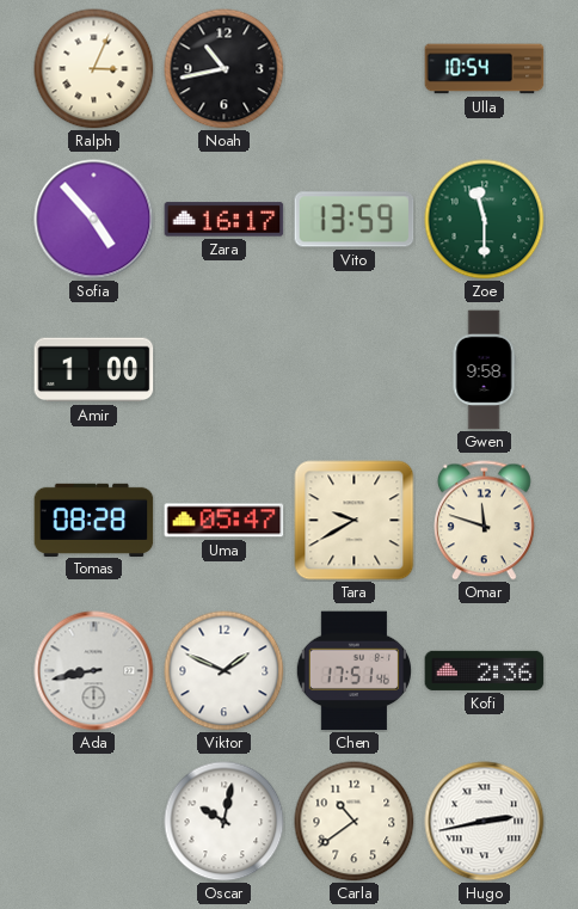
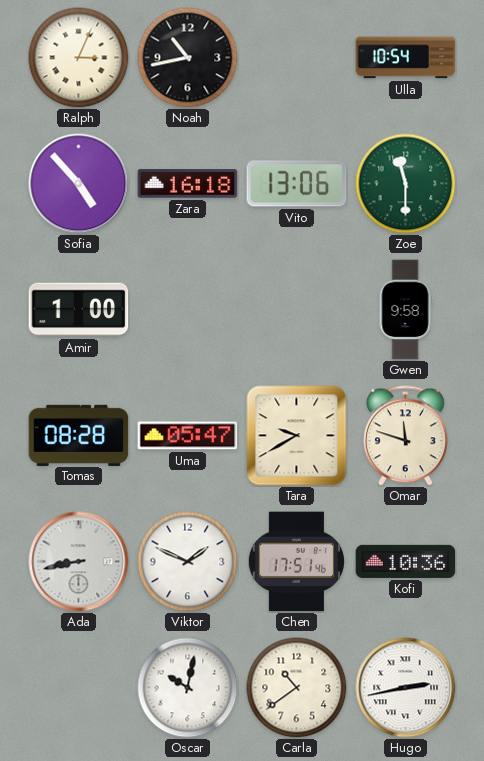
Zara: 16:17 -> 16:18 (188, 184)
Vito: 13:59 -> 13:06 (297, 184)
Kofi: 2:36 -> 10:36 (406, 561)
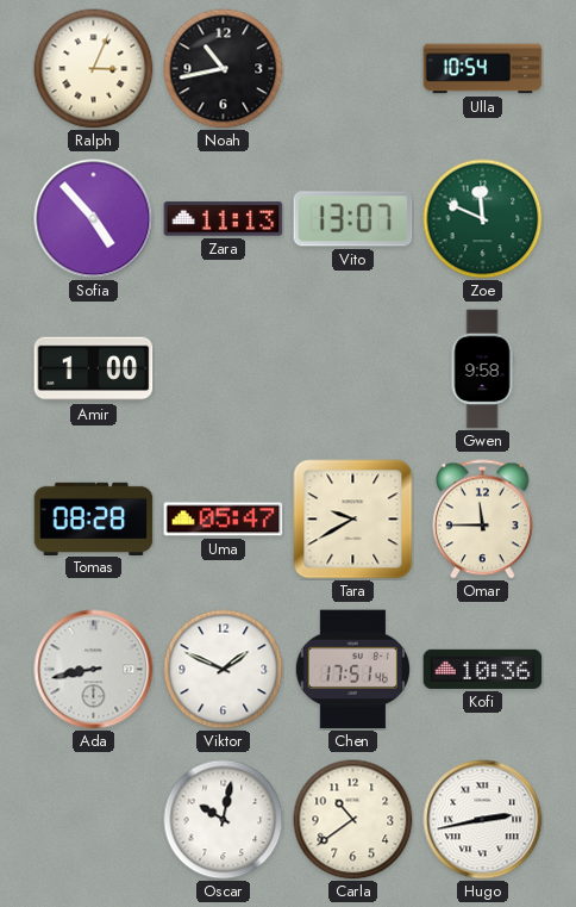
Zara: 16:18 -> 11:13 (224, 219)
Vito: 13:06 -> 13:07 (353, 219)
Zoe: 11:30 -> 11:49 (483, 219)
Omar: 11:48 -> 11:45 (483, 520)
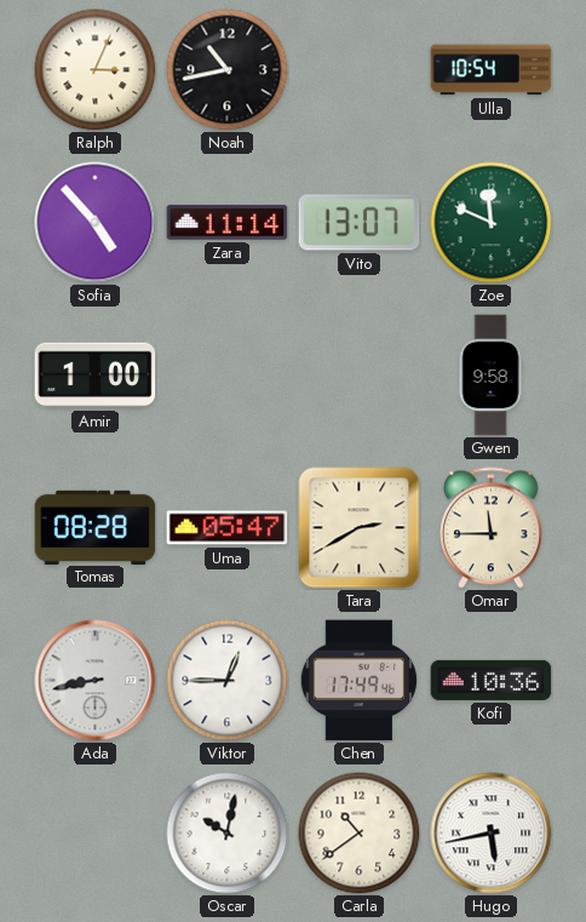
Zara: 11:13 -> 11:14 (228, 223)
Tara: 9:40 -> 2:40 (360, 528)
Viktor: 1:49 -> 12:45 (228, 681)
Chen: 17:51 -> 17:49 (358, 681)
Hugo: 2:43 -> 5:43 (492, 834)
